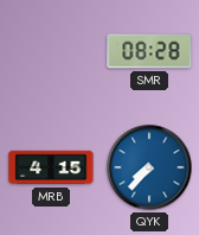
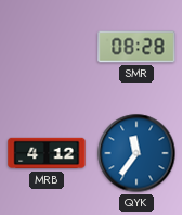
MRB: 4:15 -> 4:12 (47, 153)
QYK: 7:37 -> 11:36 (136, 153)
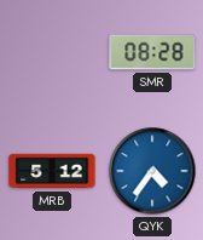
MRB: 4:12 -> 5:12 (52, 171)
QYK: 11:36 -> 4:36 (152, 171)
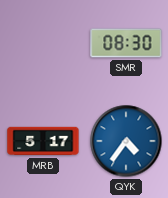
SMR: 08:28 -> 08:30 (126, 43)
MRB: 5:12 -> 5:17 (43, 141)
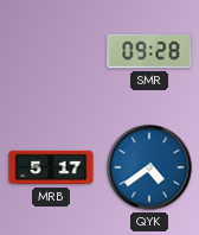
SMR: 08:30 -> 09:28 (149, 51)
QYK: 4:36 -> 4:39 (149, 167)
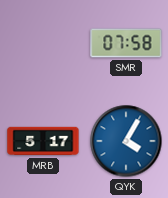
SMR: 09:28 -> 07:58 (126, 43)
QYK: 4:39 -> 4:05 (126, 141)
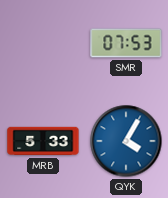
SMR: 07:58 -> 07:53 (126, 43)
MRB: 5:17 -> 5:33 (43, 141)
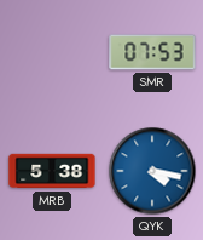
MRB: 5:33 -> 5:38 (52, 171)
QYK: 4:05 -> 4:17 (152, 171)
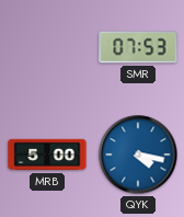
MRB: 5:38 -> 5:00 (47, 155)
